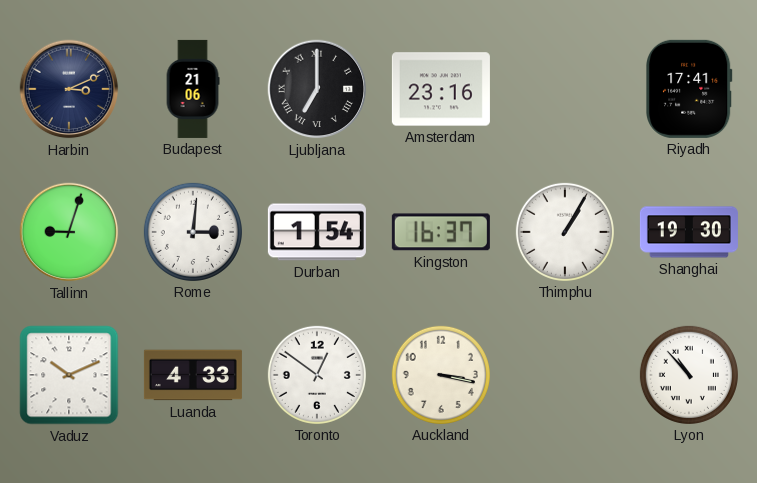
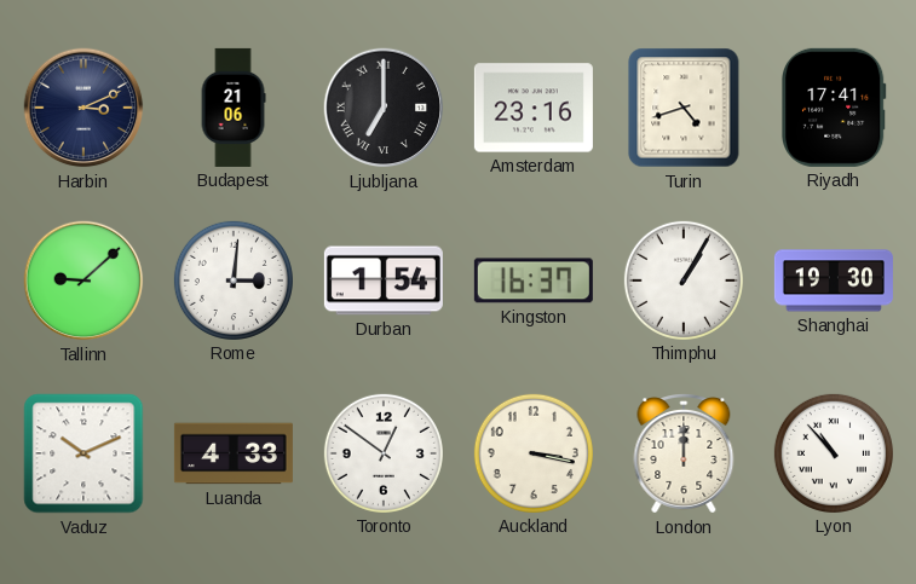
Turin: none -> 4:42 (684, 108)
Tallinn: 9:03 -> 9:08 (83, 281)
London: none -> 12:00 (684, 455)
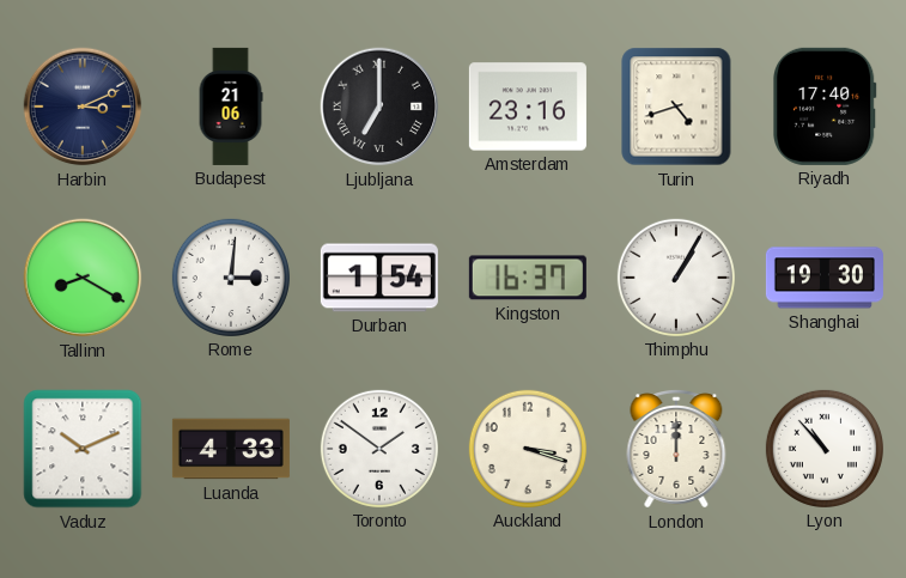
Riyadh: 17:41 -> 17:40 (826, 107)
Tallinn: 9:08 -> 8:20 (83, 278)
Toronto: 12:51 -> 1:51 (379, 449)
Auckland: 3:17 -> 3:18 (528, 449)
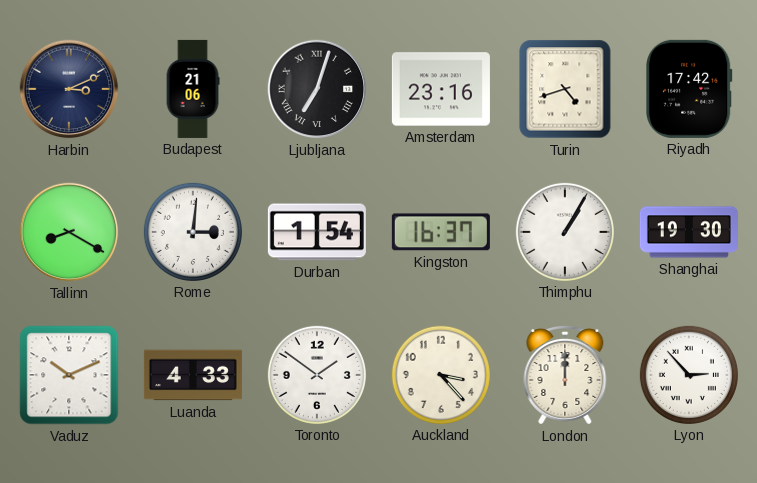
Ljubljana: 7:00 -> 7:03 (317, 89)
Riyadh: 17:40 -> 17:42 (690, 89)
Auckland: 3:18 -> 3:23 (441, 375)
Lyon: 10:53 -> 2:53 (689, 375)
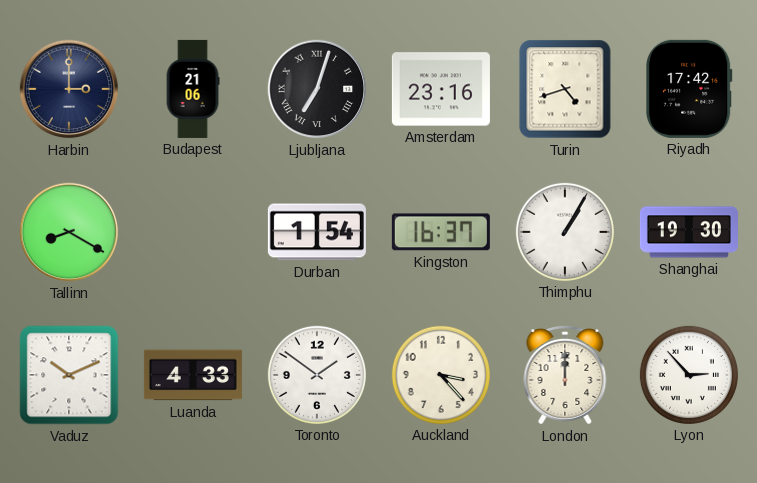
Harbin: 3:11 -> 3:00 (69, 89)
Rome: 3:01 -> none (193, 232)
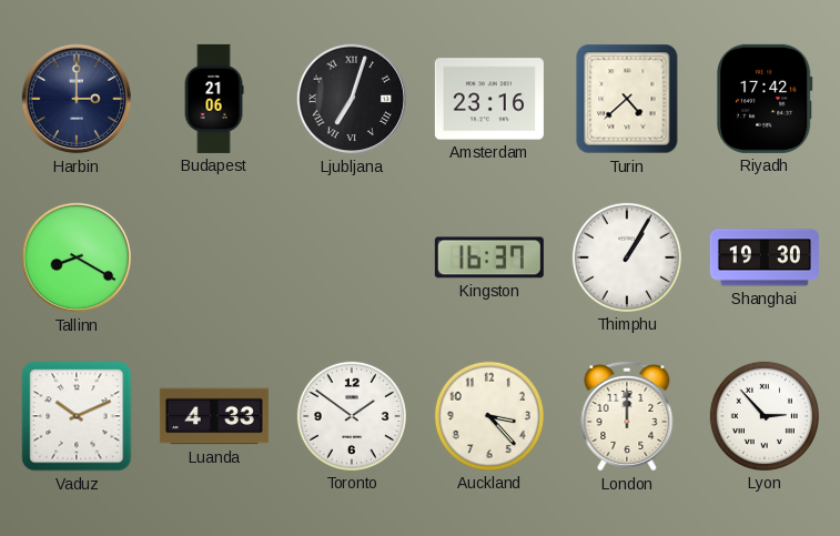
Turin: 4:42 -> 4:38 (627, 99)
Durban: 1:54 -> none (317, 232)
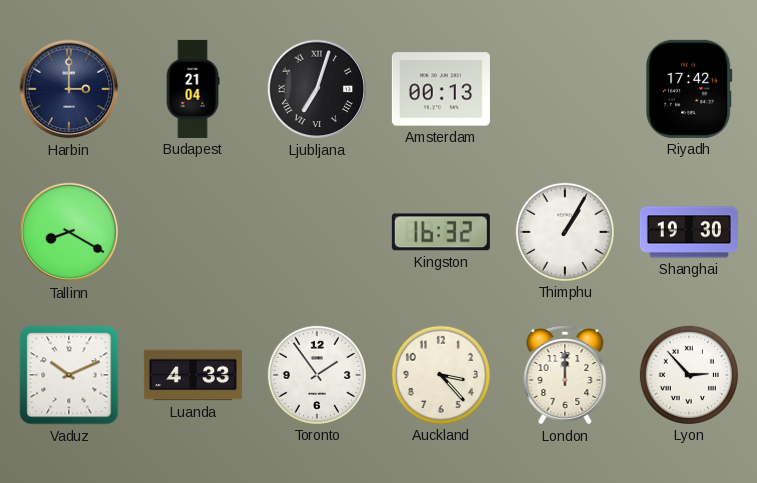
Budapest: 21:06 -> 21:04 (193, 89)
Amsterdam: 23:16 -> 00:13 (441, 89)
Turin: 4:38 -> none (627, 99)
Kingston: 16:37 -> 16:32 (441, 232)
Toronto: 1:51 -> 1:54 (317, 375)
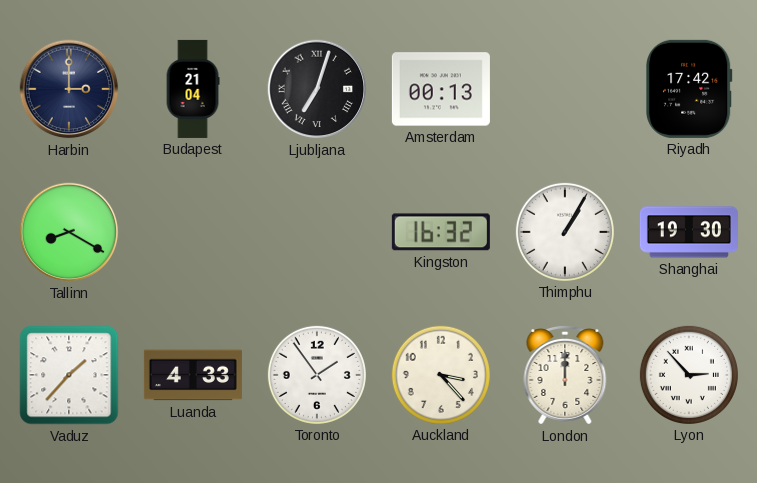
Vaduz: 10:11 -> 1:37 (69, 375)
